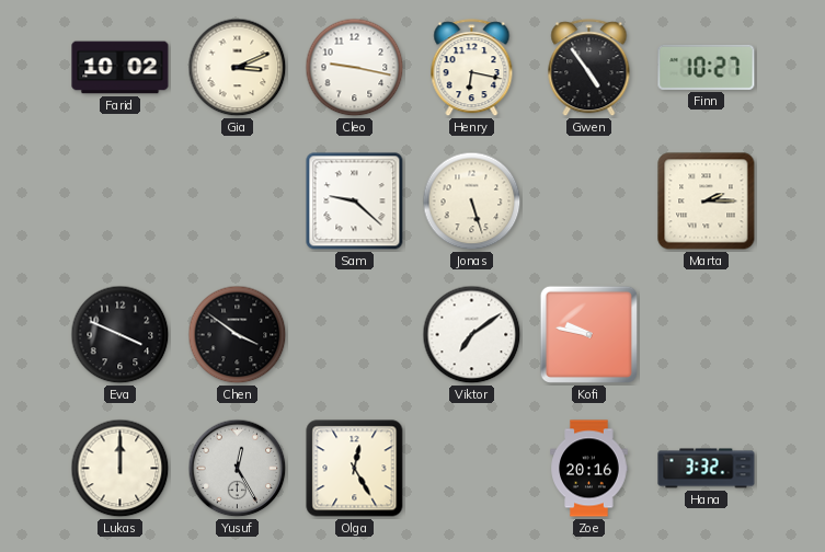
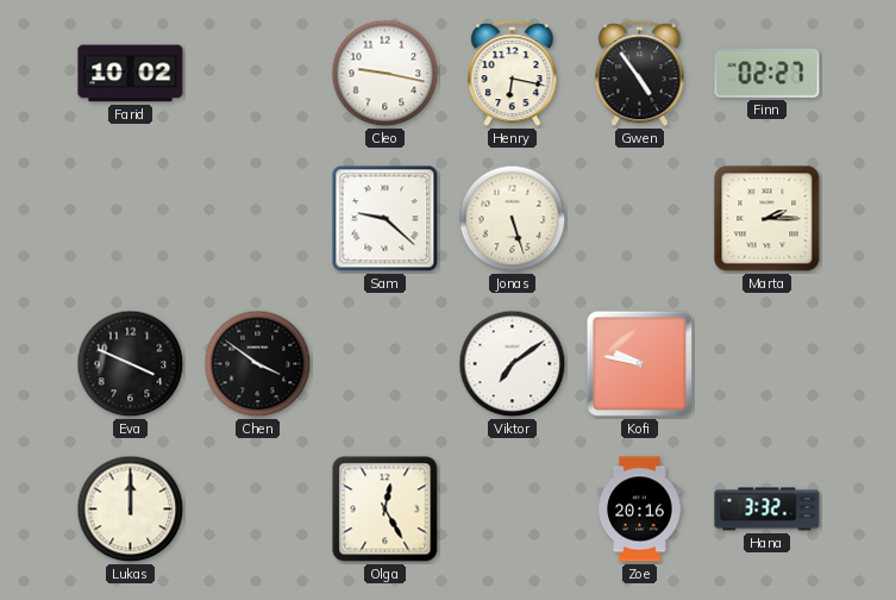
Gia: 3:11 -> none (238, 68)
Finn: 10:27 -> 02:27 (767, 73)
Yusuf: 12:25 -> none (238, 469)
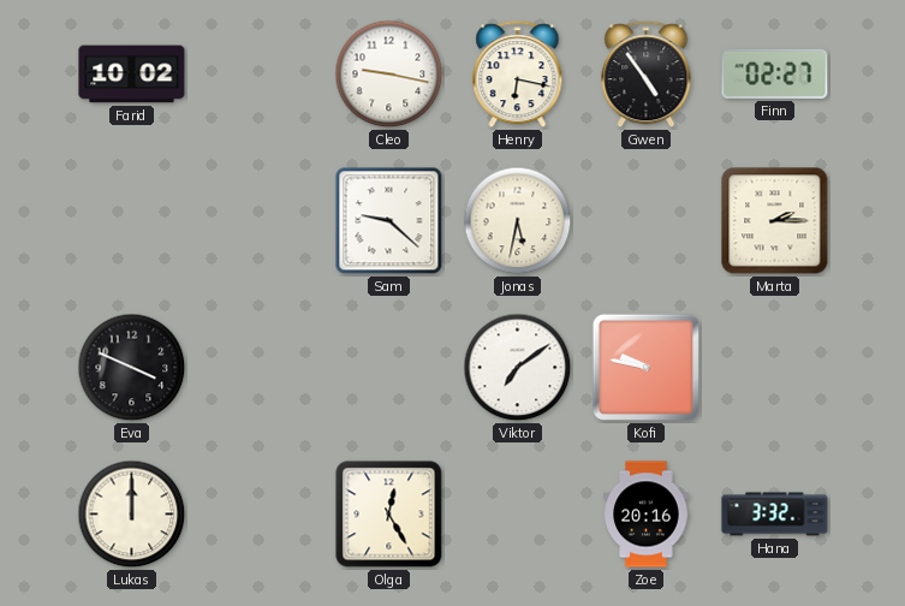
Jonas: 5:27 -> 5:32 (518, 221)
Chen: 3:51 -> none (258, 364)
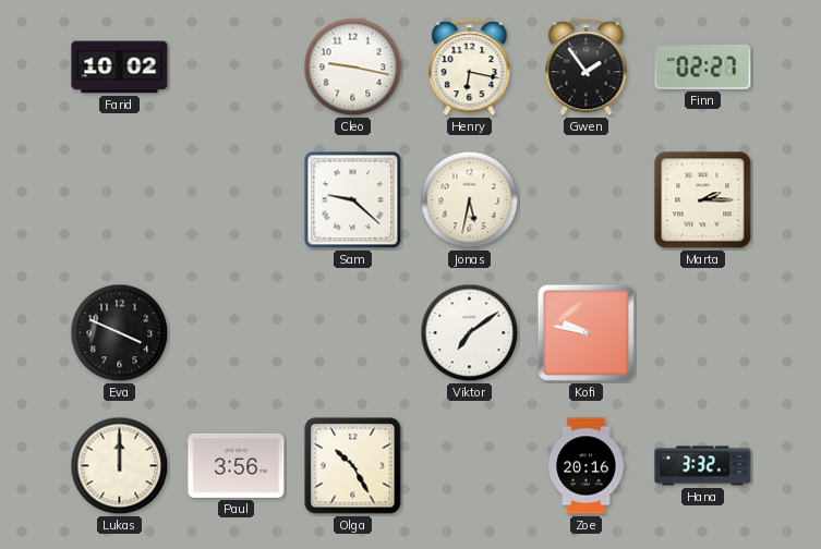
Gwen: 4:54 -> 1:54 (587, 68)
Paul: none -> 3:56 (237, 465)
Olga: 12:25 -> 10:25 (353, 466)
